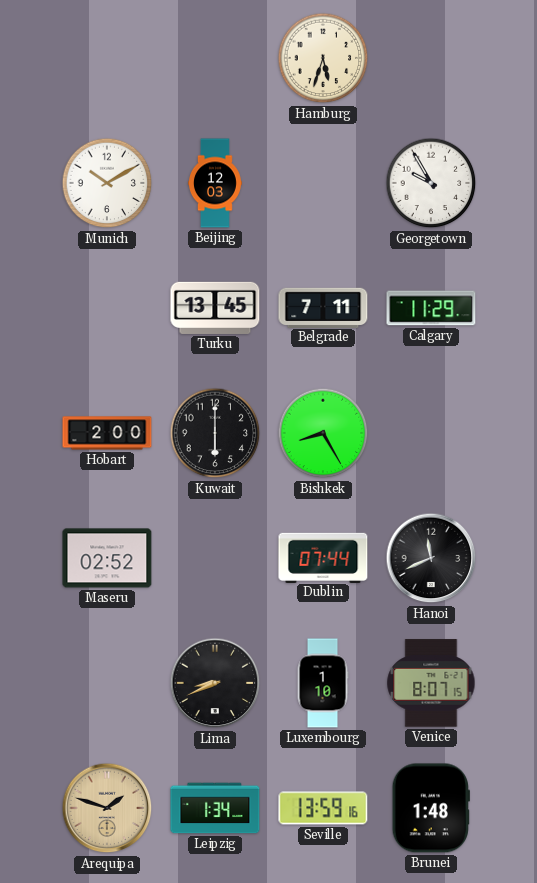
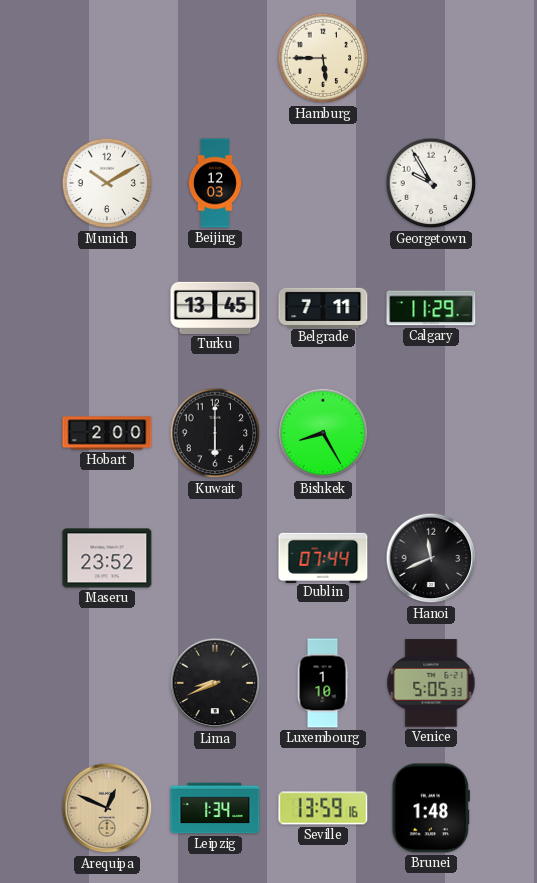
Hamburg: 5:33 -> 5:45 (323, 58)
Maseru: 02:52 -> 23:52 (107, 558)
Venice: 8:07 -> 5:05 (431, 683)
Arequipa: 1:48 -> 12:49 (107, 808)
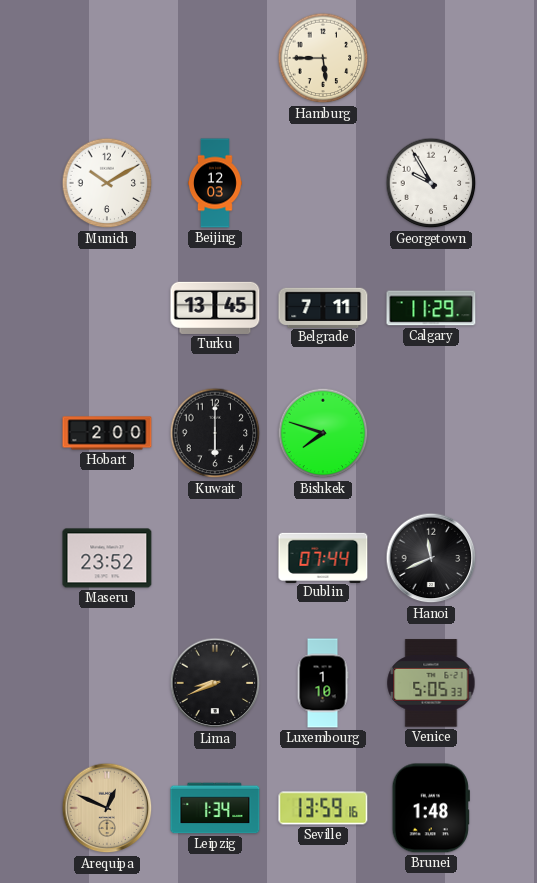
Bishkek: 8:25 -> 7:48 (323, 433)
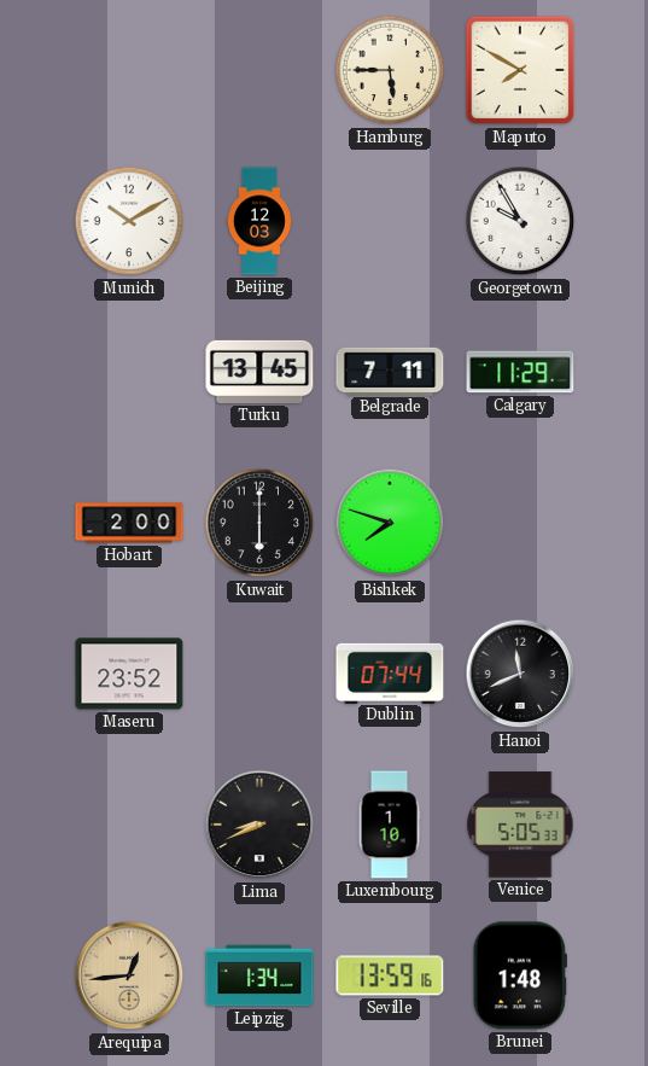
Maputo: none -> 7:50 (520, 70)
Arequipa: 12:49 -> 12:44 (129, 975)
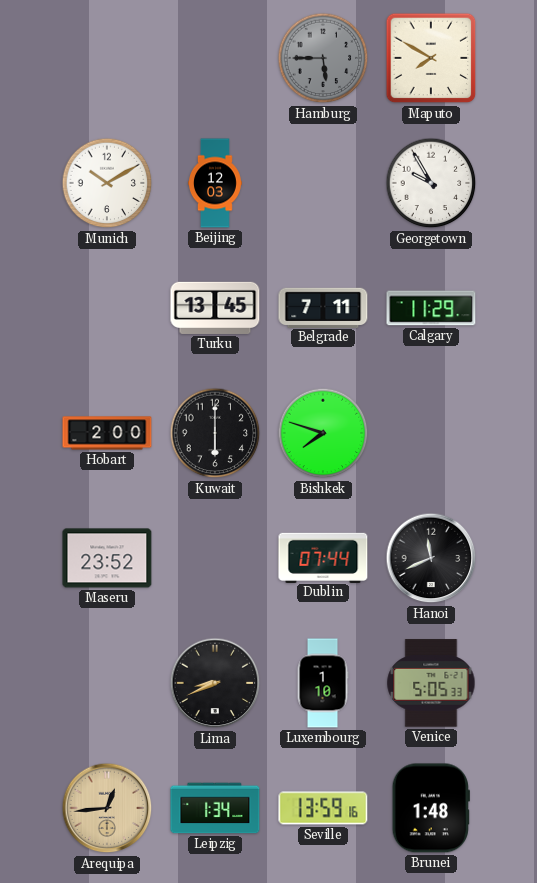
Hamburg dial: cream -> grey (323, 58)
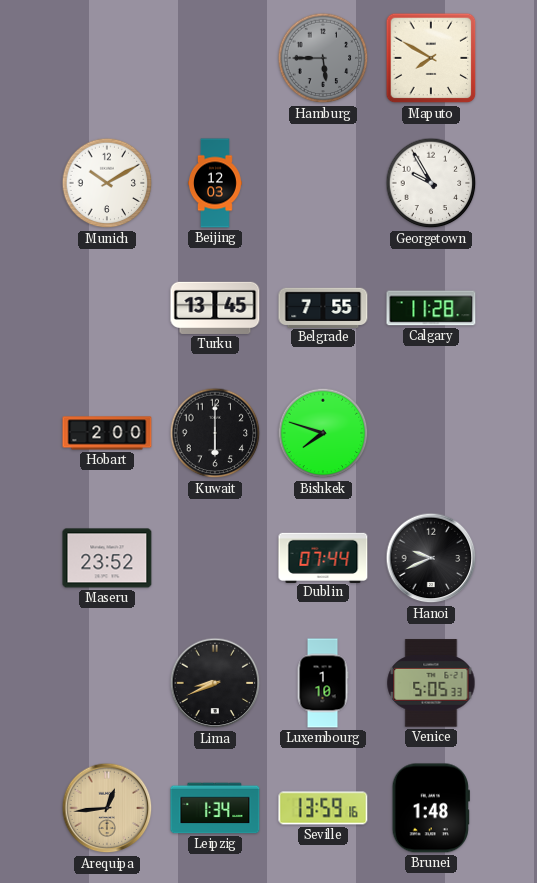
Belgrade: 7:11 -> 7:55 (323, 307)
Calgary: 11:29 -> 11:28 (431, 308)
Hanoi: 11:41 -> 9:41 (431, 558)
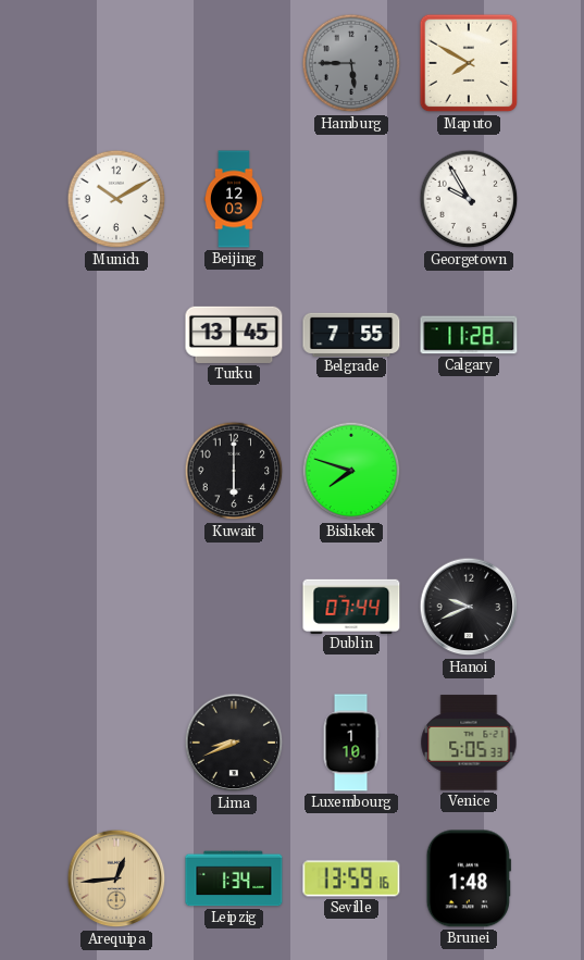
Hobart: 2:00 -> none (107, 433)
Maseru: 23:52 -> none (107, 558)
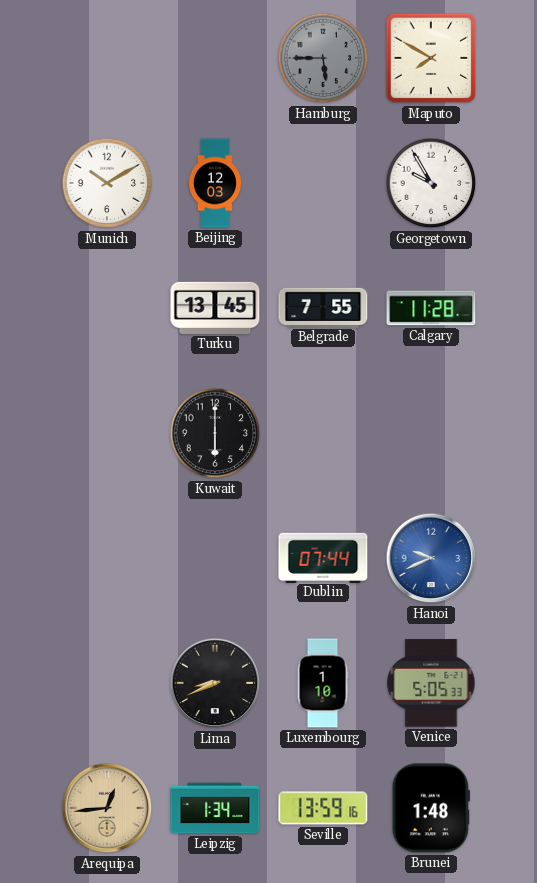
Bishkek: 7:48 -> none (351, 471)
Hanoi dial: black -> blue (431, 558)
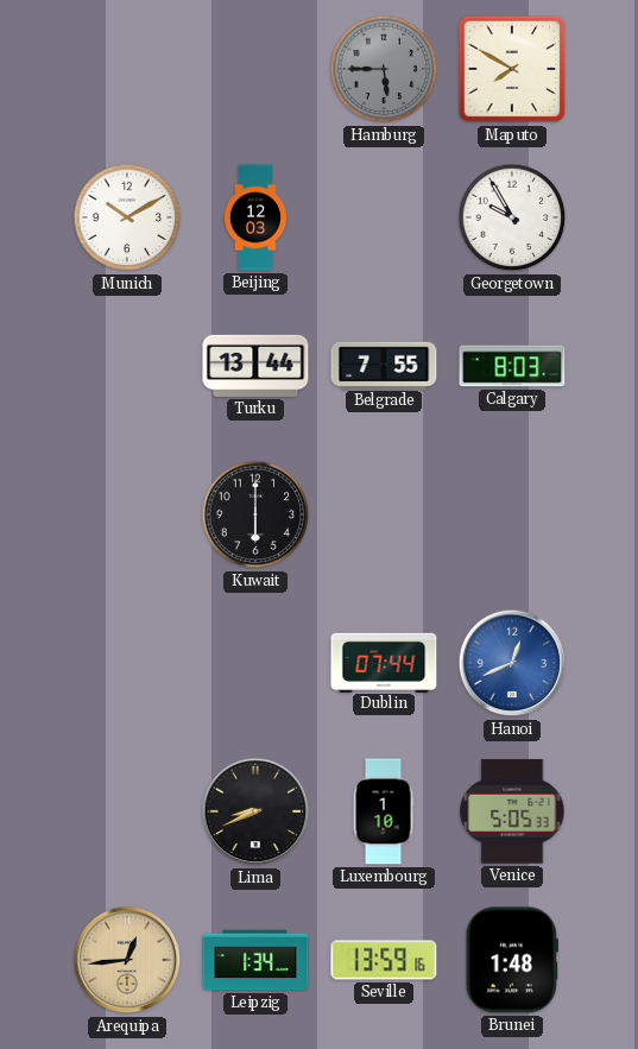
Turku: 13:45 -> 13:44 (255, 366)
Calgary: 11:28 -> 8:03 (512, 366)
Hanoi: 9:41 -> 12:41 (512, 663)
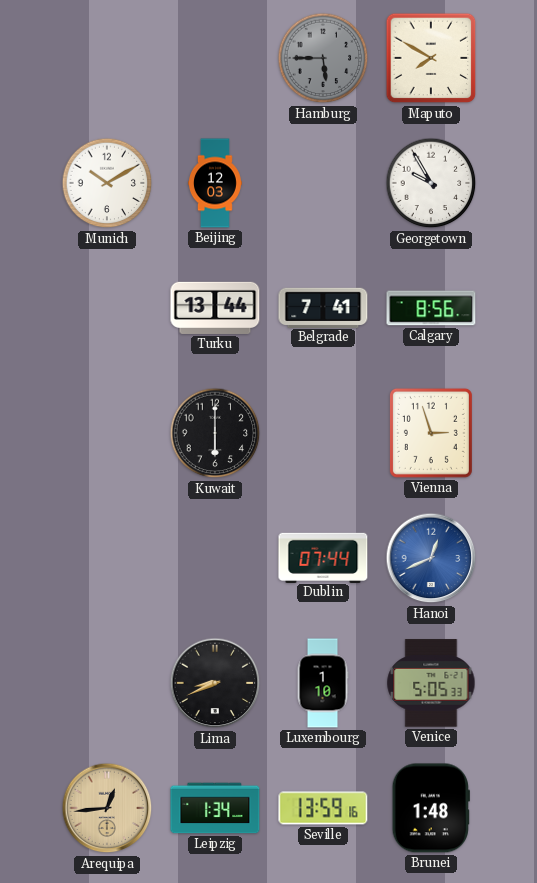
Belgrade: 7:55 -> 7:41 (323, 307)
Calgary: 8:03 -> 8:56 (431, 308)
Vienna: none -> 2:57 (431, 433)
